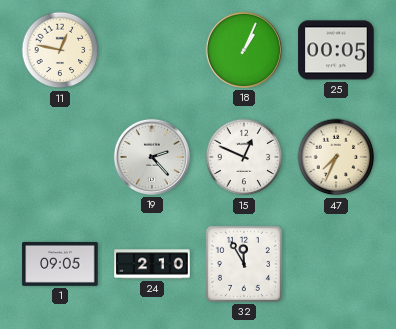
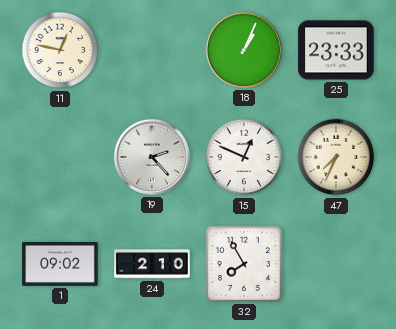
25: 00:05 -> 23:33 (336, 50)
1: 09:05 -> 09:02 (60, 264)
32: 11:55 -> 7:55 (244, 264)
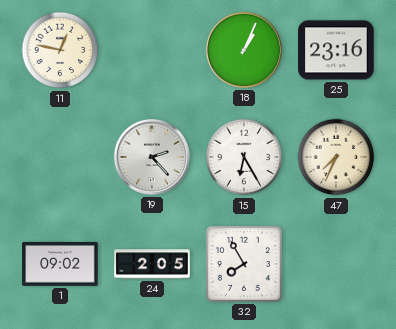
25: 23:33 -> 23:16 (336, 50)
15: 12:49 -> 6:25 (244, 157)
24: 2:10 -> 2:05 (152, 264)
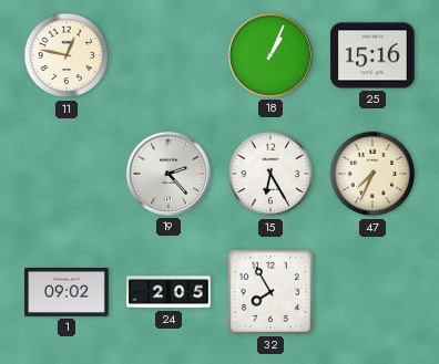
25: 23:16 -> 15:16 (372, 55)
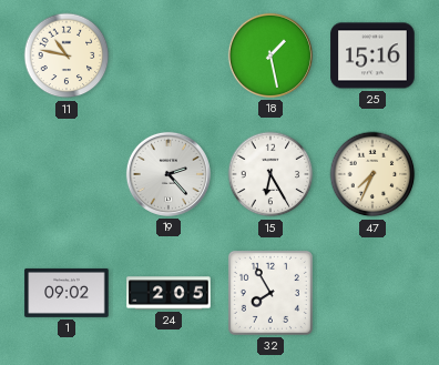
11: 12:47 -> 10:47 (67, 55)
18: 1:04 -> 1:28 (270, 55)
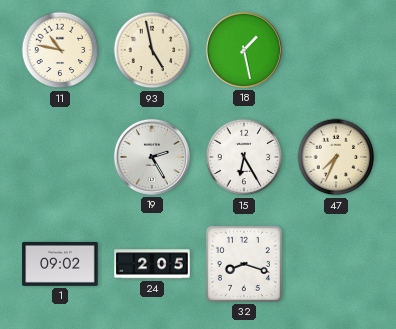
93: none -> 4:58 (152, 50)
25: 15:16 -> none (372, 55)
19: 2:23 -> 2:25 (152, 157)
32: 7:55 -> 8:18 (244, 264)
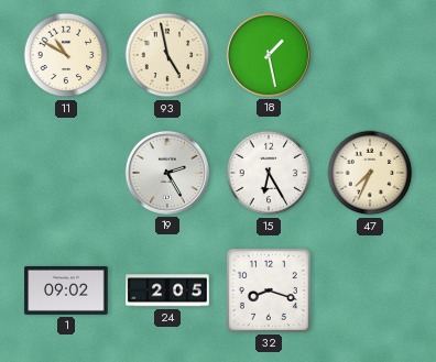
11: 10:47 -> 10:50 (66, 55)
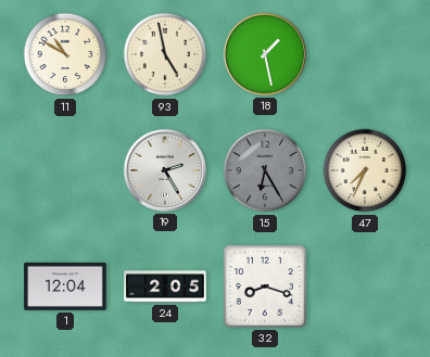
15 dial: white -> grey (265, 170)
1: 09:02 -> 12:04 (65, 286)
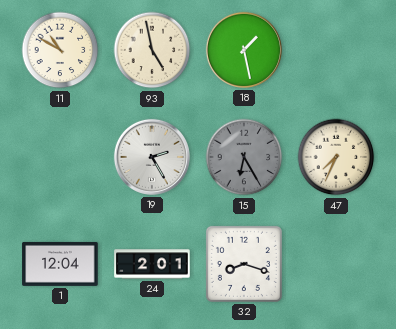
24: 2:05 -> 2:01 (152, 264)
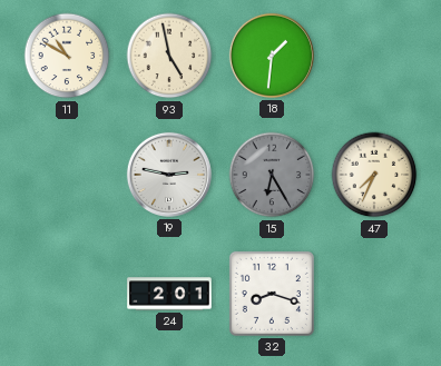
18: 1:28 -> 1:31 (272, 56)
19: 2:25 -> 2:47 (169, 175)
1: 12:04 -> none (60, 264)
